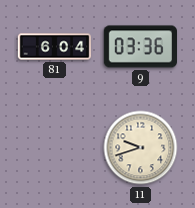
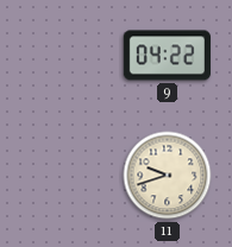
81: 6:04 -> none (55, 47)
9: 03:36 -> 04:22 (167, 56)
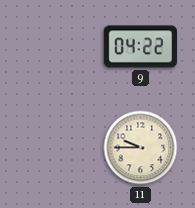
11: 9:42 -> 9:45 (141, 148)
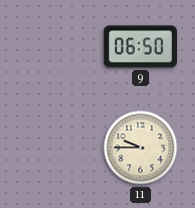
9: 04:22 -> 06:50 (140, 47)
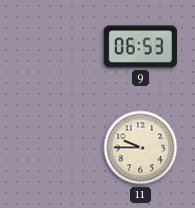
9: 06:50 -> 06:53 (140, 47)
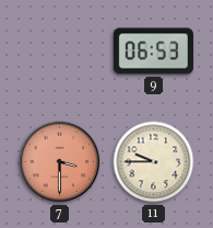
7: none -> 3:30 (60, 162)
